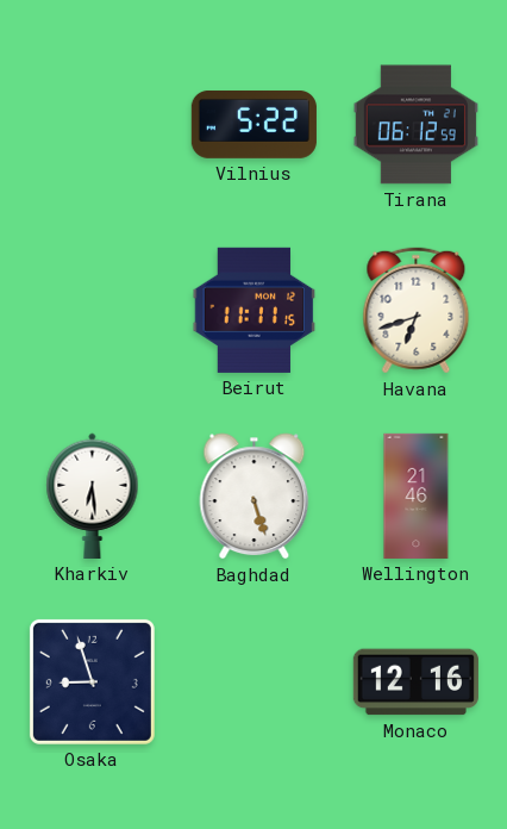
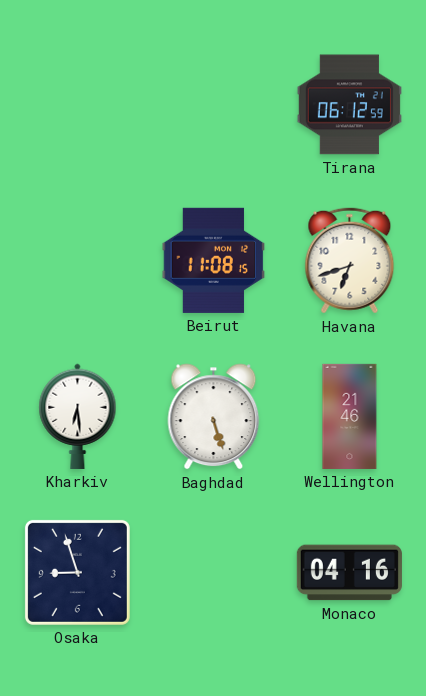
Vilnius: 5:22 -> none (253, 124)
Beirut: 11:11 -> 11:08 (214, 260)
Monaco: 12:16 -> 04:16 (349, 573)
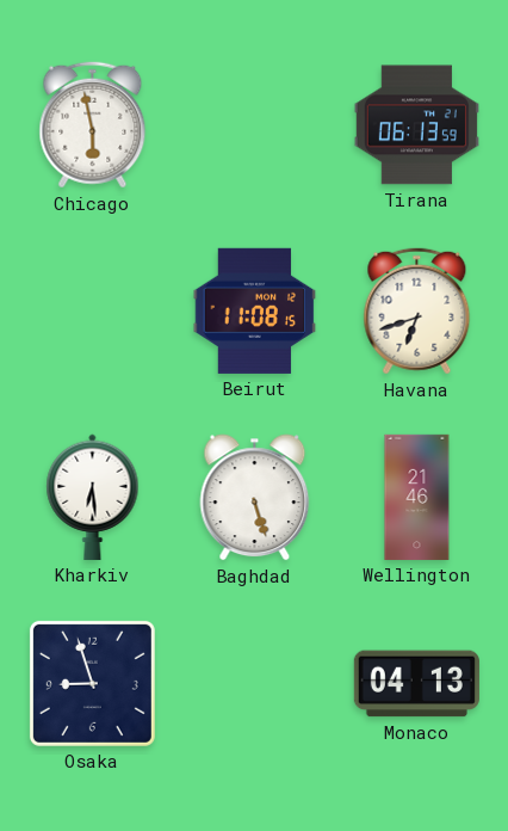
Chicago: none -> 5:58 (93, 125)
Tirana: 06:12 -> 06:13 (416, 125)
Monaco: 04:16 -> 04:13 (416, 684)
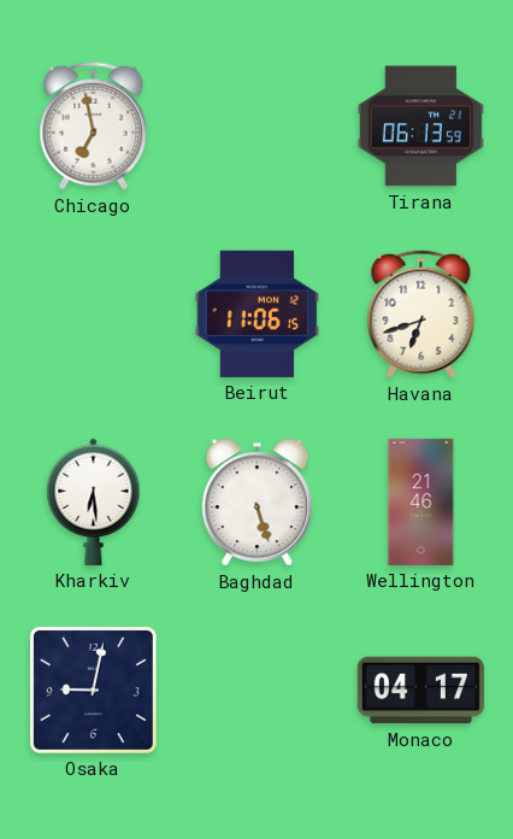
Chicago: 5:58 -> 6:58 (94, 127)
Beirut: 11:08 -> 11:06 (258, 313)
Osaka: 8:57 -> 9:02 (93, 690)
Monaco: 04:13 -> 04:17 (420, 691)
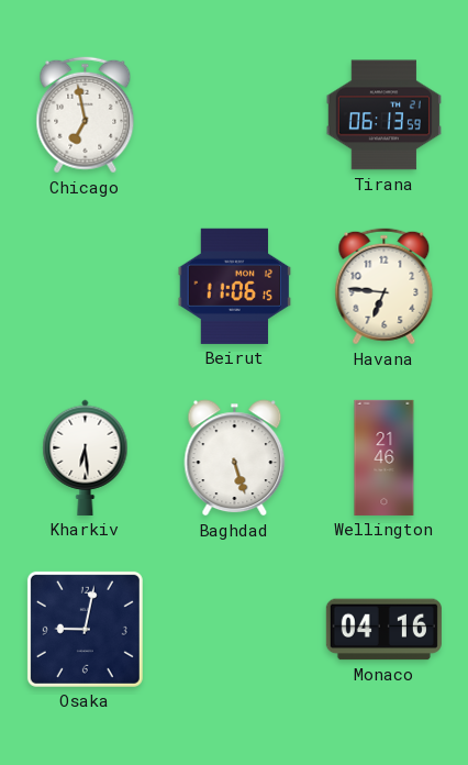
Havana: 6:42 -> 6:46 (385, 287)
Monaco: 04:17 -> 04:16 (383, 630)
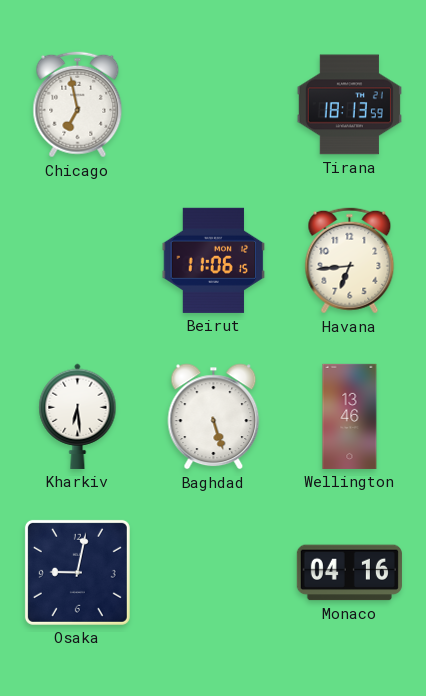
Tirana: 06:13 -> 18:13 (349, 105)
Havana: 6:46 -> 6:44 (350, 261)
Wellington: 21:46 -> 13:46 (350, 416)
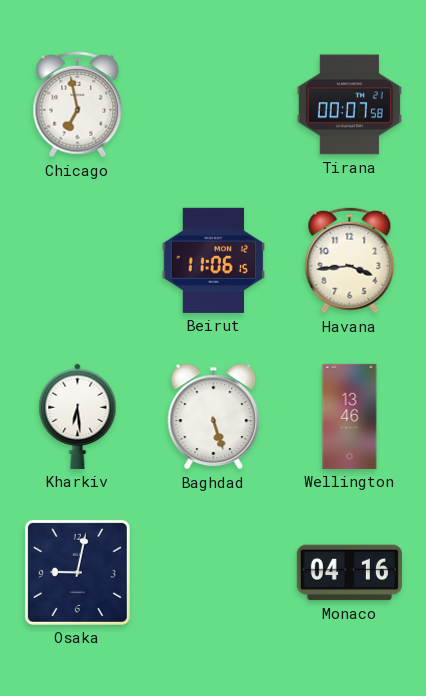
Tirana: 18:13 -> 00:07 (349, 105)
Havana: 6:44 -> 3:44 (350, 261)
